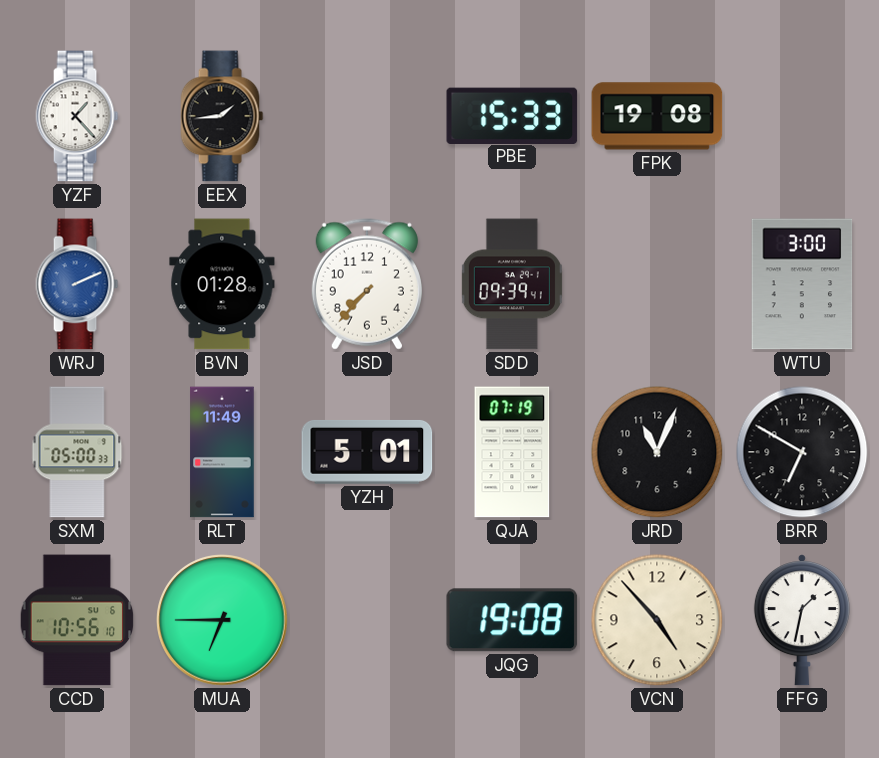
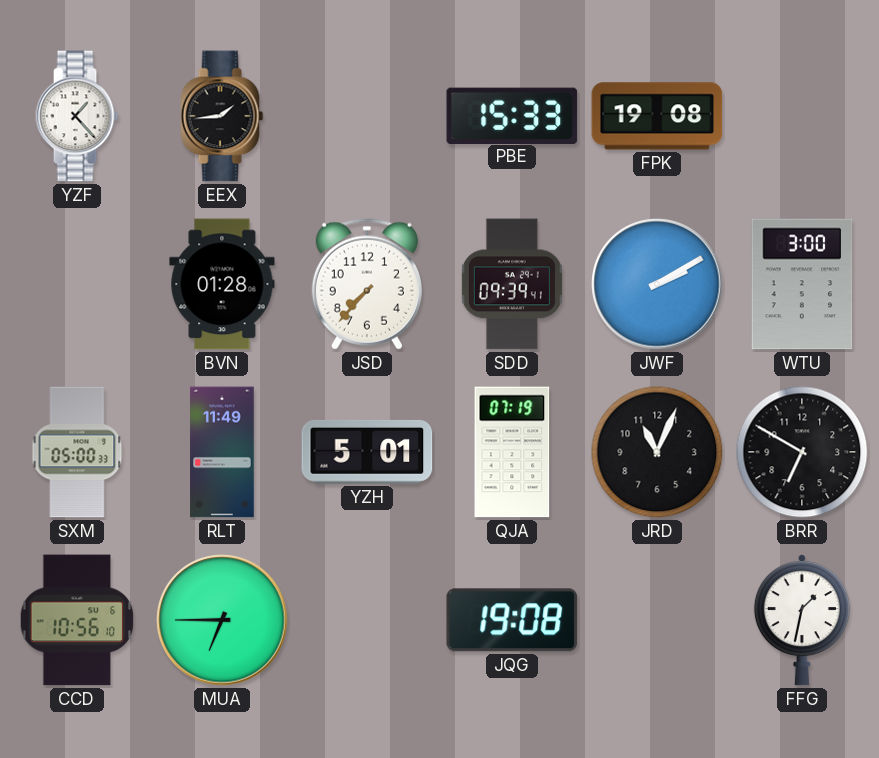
WRJ: 2:11 -> none (77, 284)
JWF: none -> 2:10 (657, 284)
VCN: 4:53 -> none (657, 620)
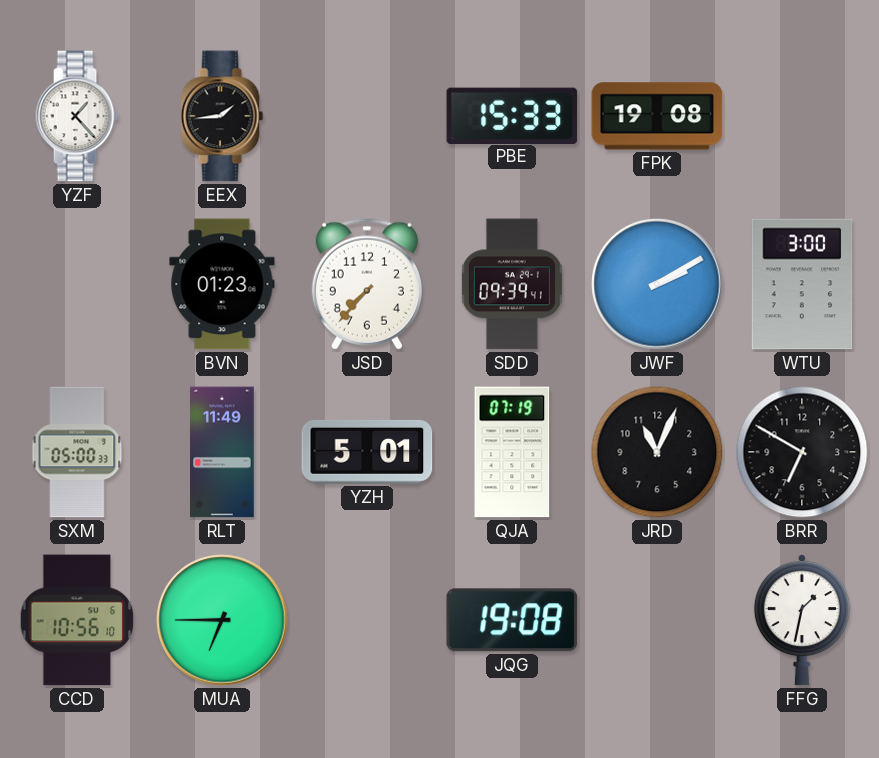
BVN: 01:28 -> 01:23 (222, 284)
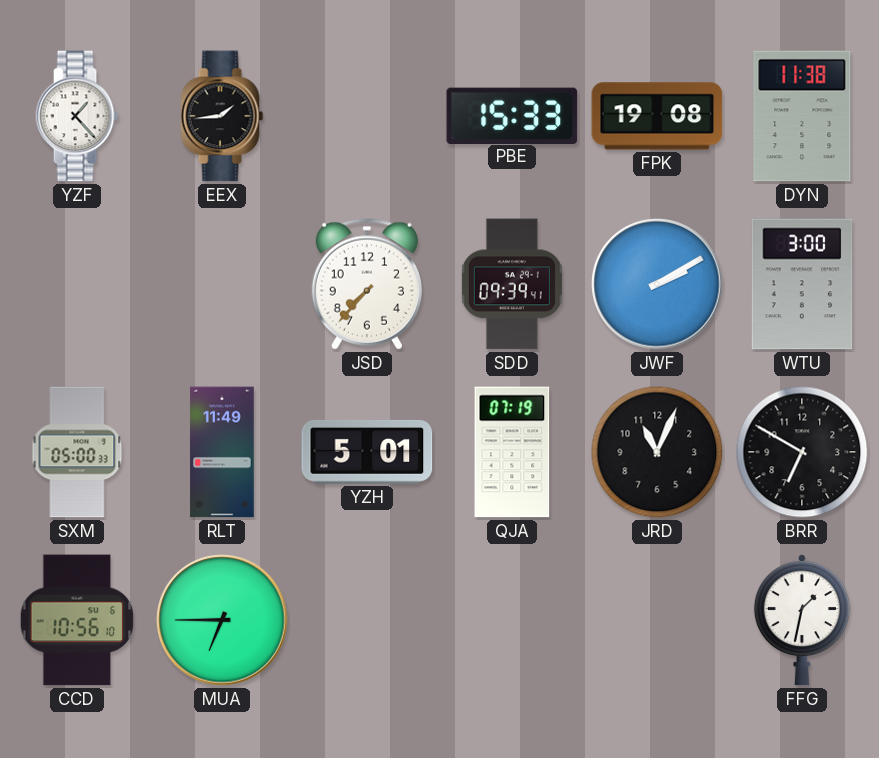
DYN: none -> 11:38 (802, 116)
BVN: 01:23 -> none (222, 284)
JQG: 19:08 -> none (512, 620)
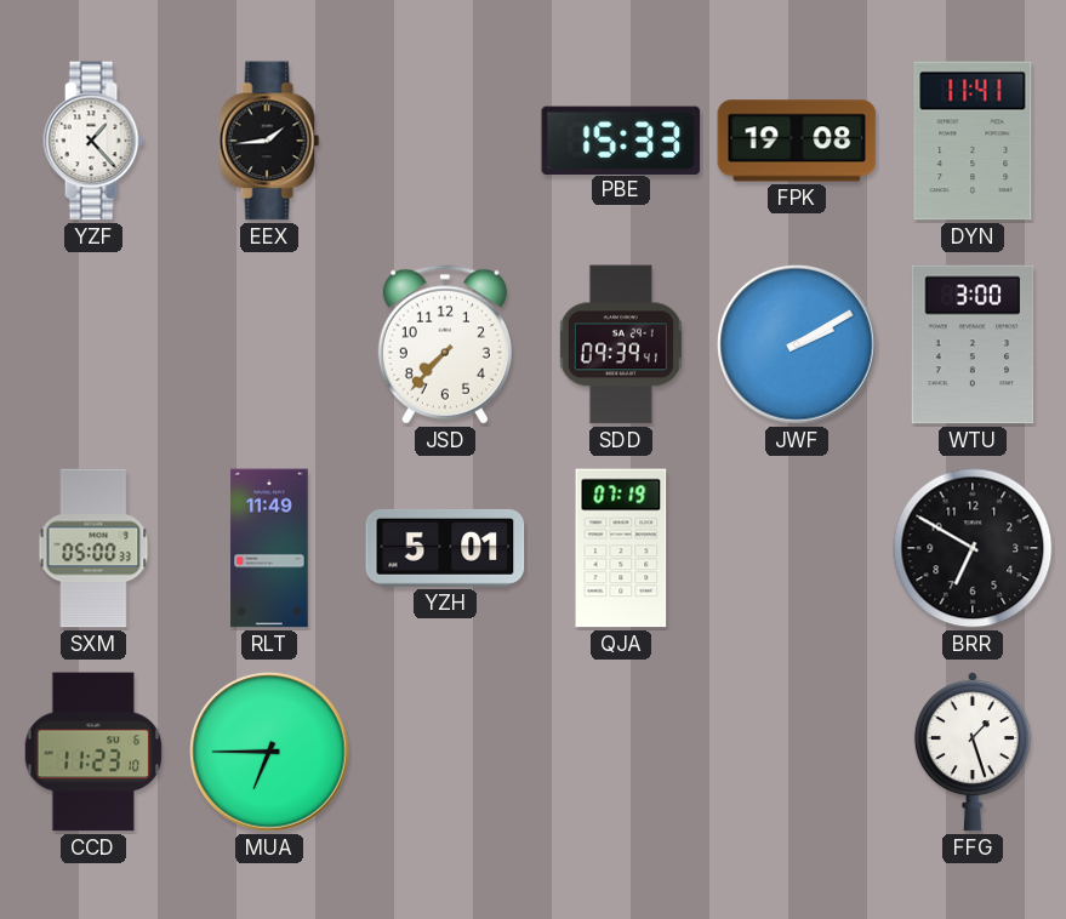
DYN: 11:38 -> 11:41 (973, 141)
JRD: 11:04 -> none (657, 452)
CCD: 10:56 -> 11:23 (93, 752)
FFG: 1:32 -> 1:27 (973, 752)
